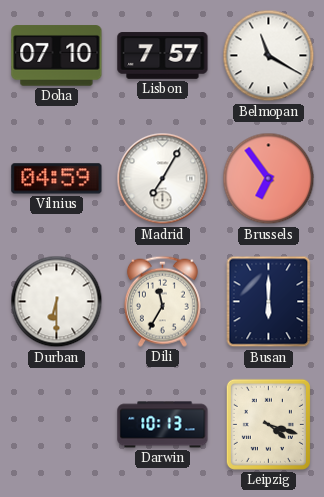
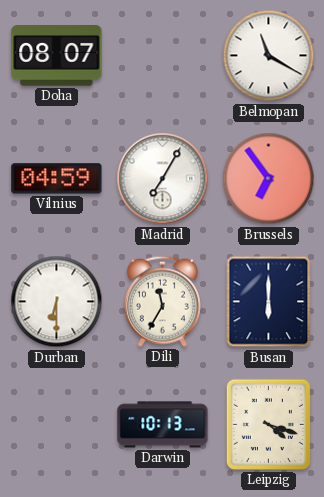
Doha: 07:10 -> 08:07 (57, 56)
Lisbon: 7:57 -> none (163, 56)
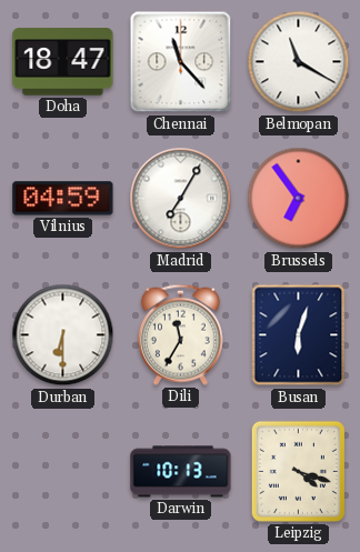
Doha: 08:07 -> 18:47 (63, 62)
Chennai: none -> 11:23 (181, 62)
Busan: 6:00 -> 6:03 (299, 335)
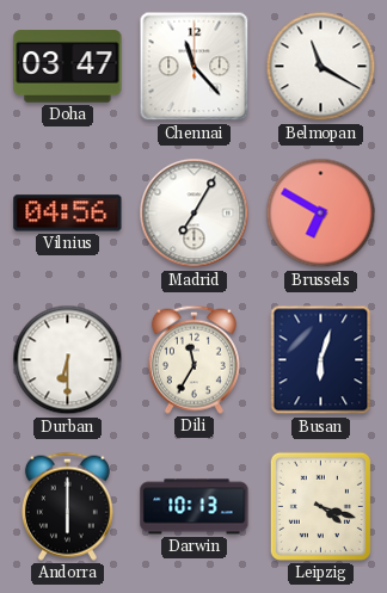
Doha: 18:47 -> 03:47 (68, 67)
Vilnius: 04:59 -> 04:56 (68, 214)
Brussels: 6:54 -> 6:50 (321, 214)
Andorra: none -> 6:00 (67, 506)
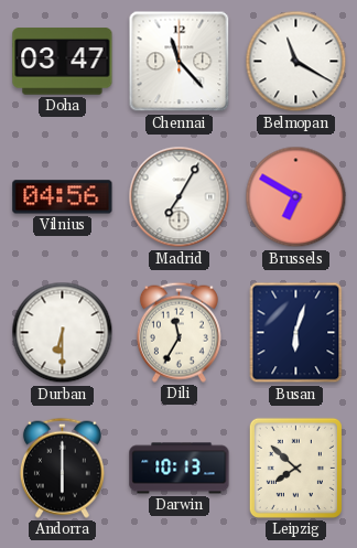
Leipzig: 4:18 -> 7:52 (295, 468)
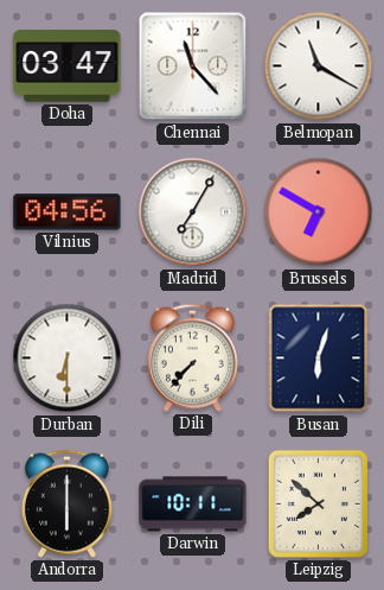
Dili: 11:35 -> 7:37 (192, 357)
Darwin: 10:13 -> 10:11 (193, 505)
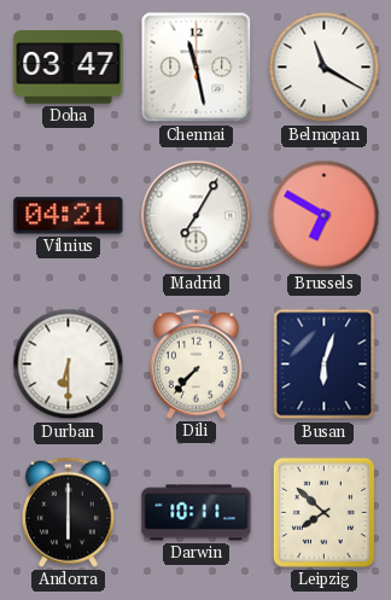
Chennai: 11:23 -> 11:28 (197, 68)
Vilnius: 04:56 -> 04:21 (69, 216)
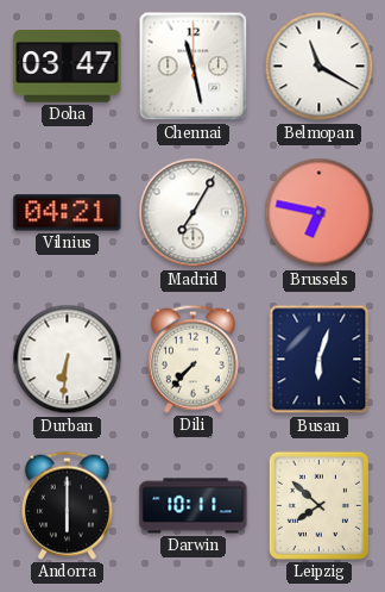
Brussels: 6:50 -> 6:47 (320, 213)
Durban: 6:30 -> 6:31 (68, 360)
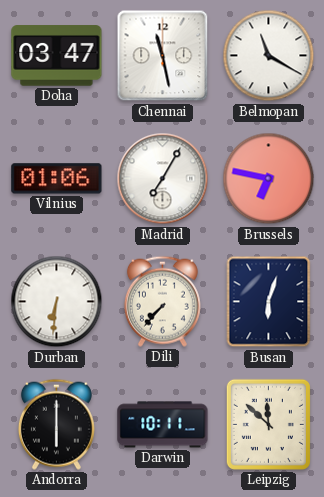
Vilnius: 04:21 -> 01:06 (57, 179)
Leipzig: 7:52 -> 11:52 (268, 424)
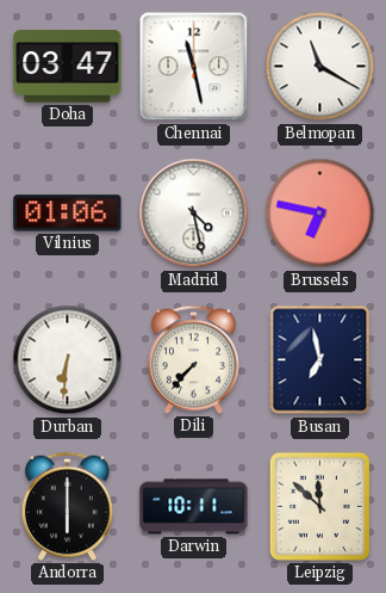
Madrid: 7:05 -> 4:28 (194, 214)
Busan: 6:03 -> 6:58 (320, 360)
